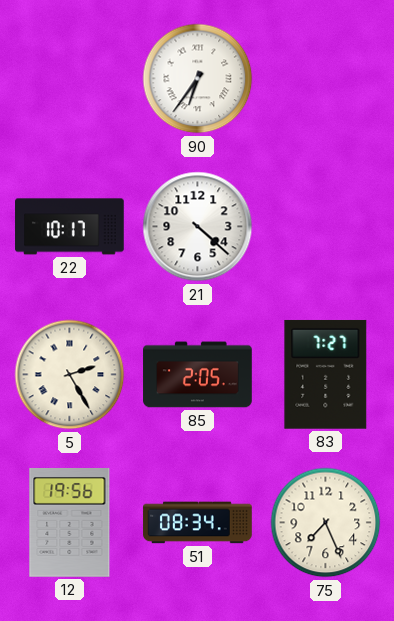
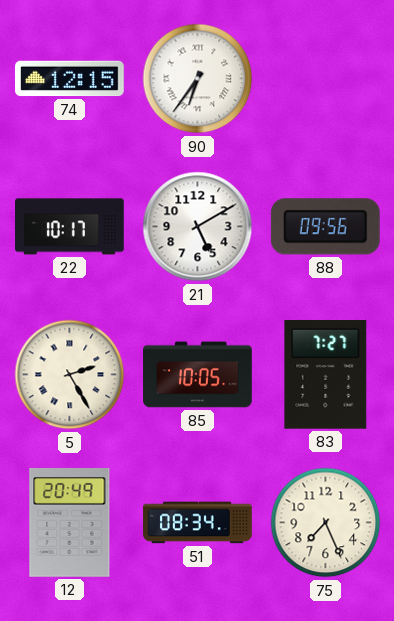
74: none -> 12:15 (70, 79)
21: 4:22 -> 5:10 (198, 227)
88: none -> 09:56 (325, 227)
85: 2:05 -> 10:05 (198, 375)
12: 19:56 -> 20:49 (70, 523)
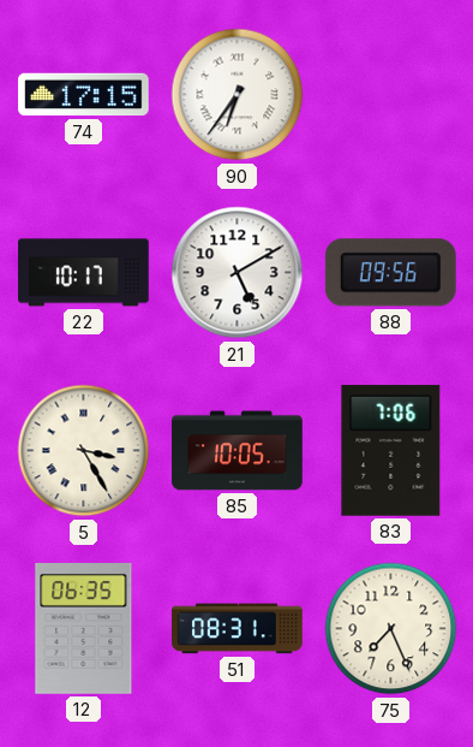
74: 12:15 -> 17:15 (84, 95)
5: 2:25 -> 3:25 (84, 451)
83: 7:27 -> 7:06 (391, 450)
12: 20:49 -> 06:35 (84, 629)
51: 08:34 -> 08:31 (238, 629)
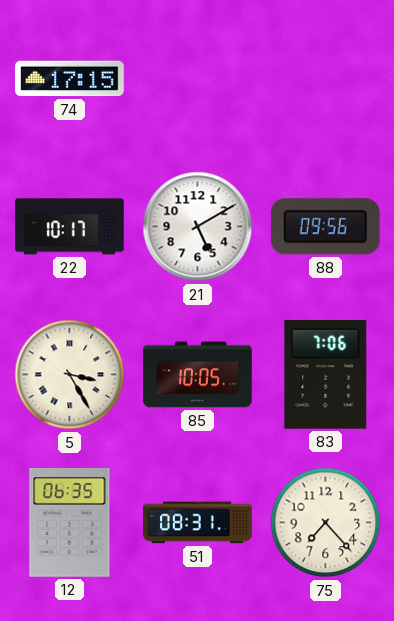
90: 6:36 -> none (238, 95)
75: 7:26 -> 7:23 (326, 523)
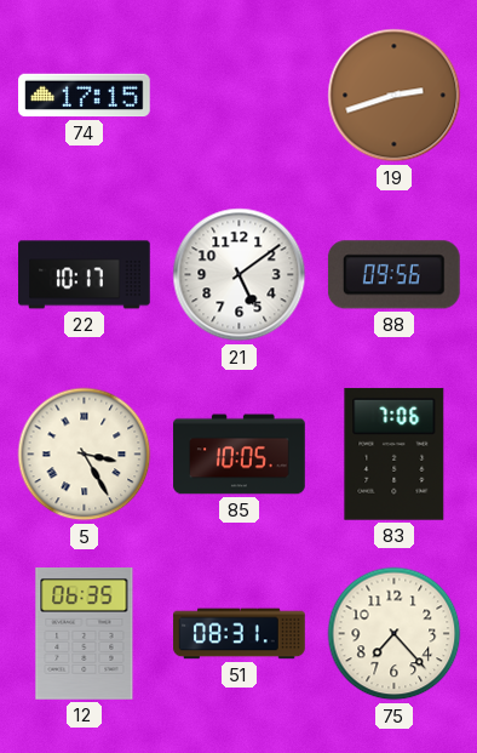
19: none -> 2:42 (395, 96)
21: 5:10 -> 5:09 (240, 275)
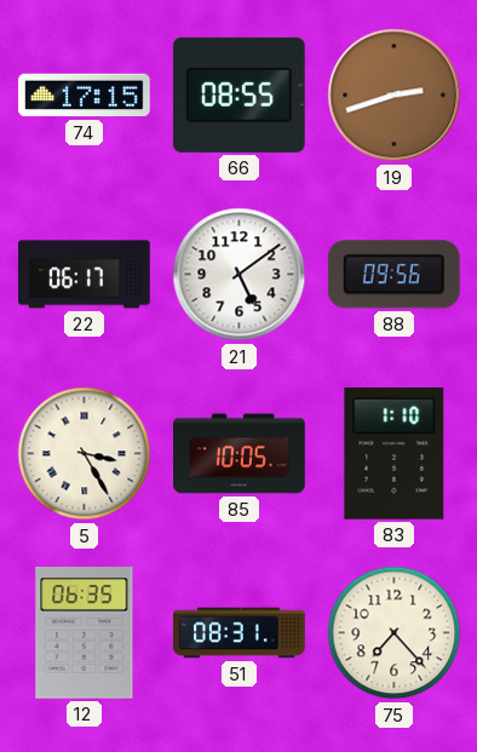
66: none -> 08:55 (238, 94)
22: 10:17 -> 06:17 (85, 275)
83: 7:06 -> 1:10 (395, 453)
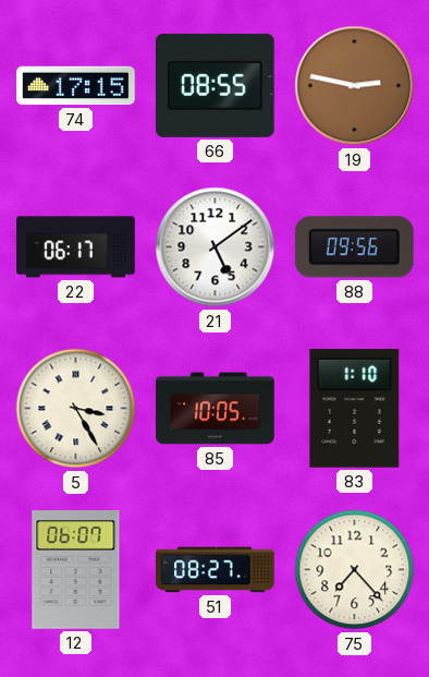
19: 2:42 -> 2:47 (355, 86)
12: 06:35 -> 06:07 (76, 570)
51: 08:31 -> 08:27 (216, 570)
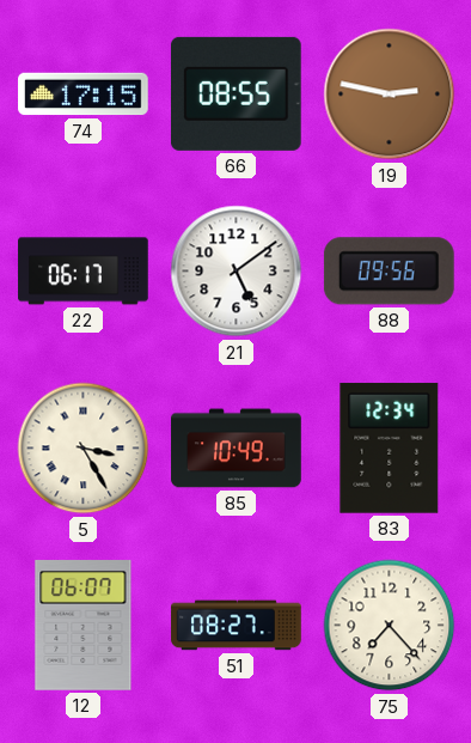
85: 10:05 -> 10:49 (237, 449)
83: 1:10 -> 12:34 (390, 447)
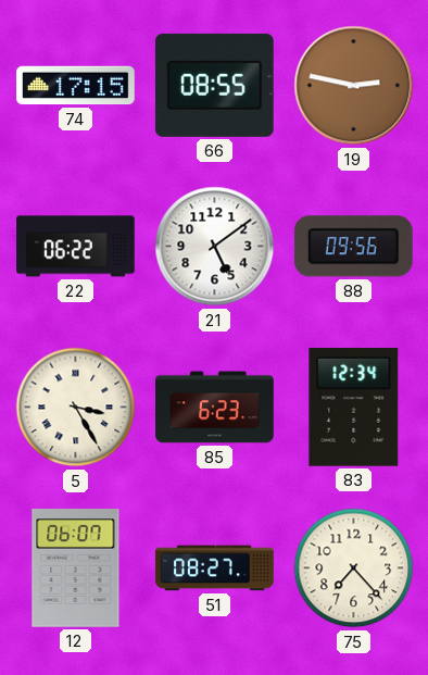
22: 06:17 -> 06:22 (76, 247)
85: 10:49 -> 6:23 (215, 408)
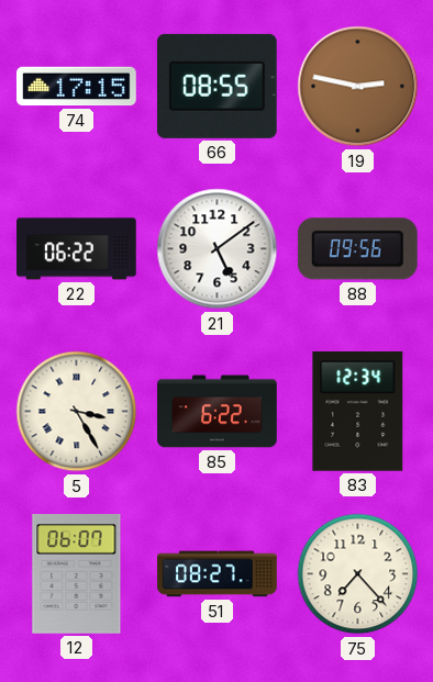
85: 6:23 -> 6:22 (218, 412)
